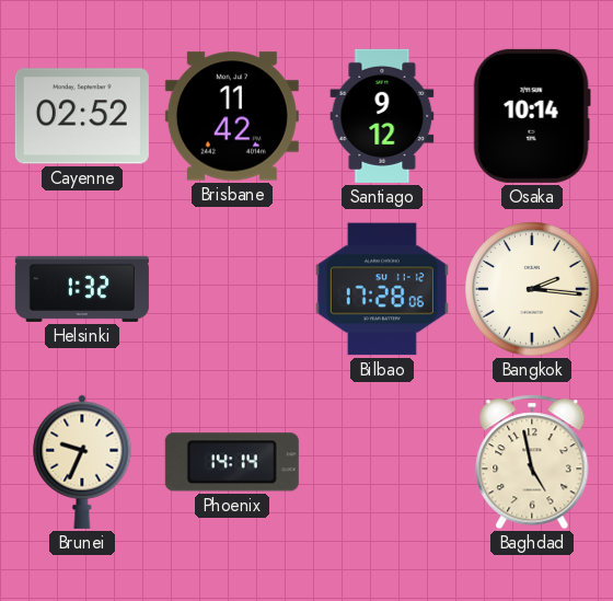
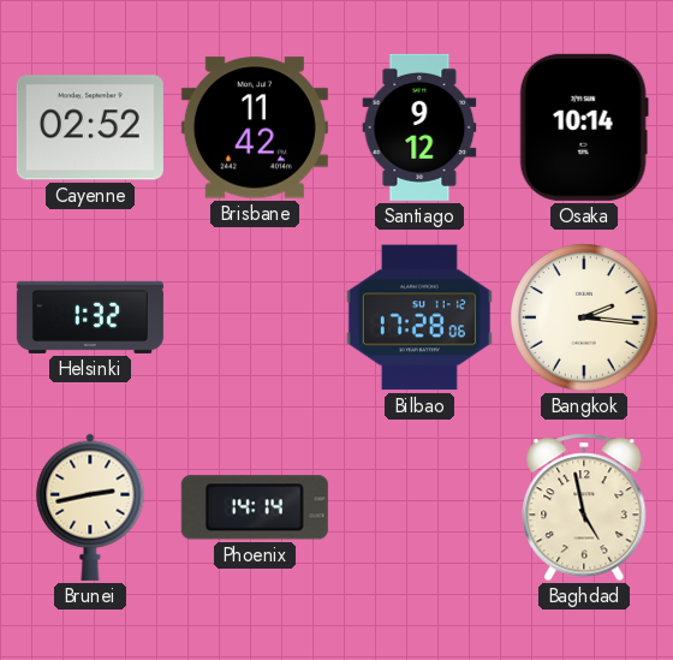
Brunei: 9:34 -> 2:43 (90, 507)
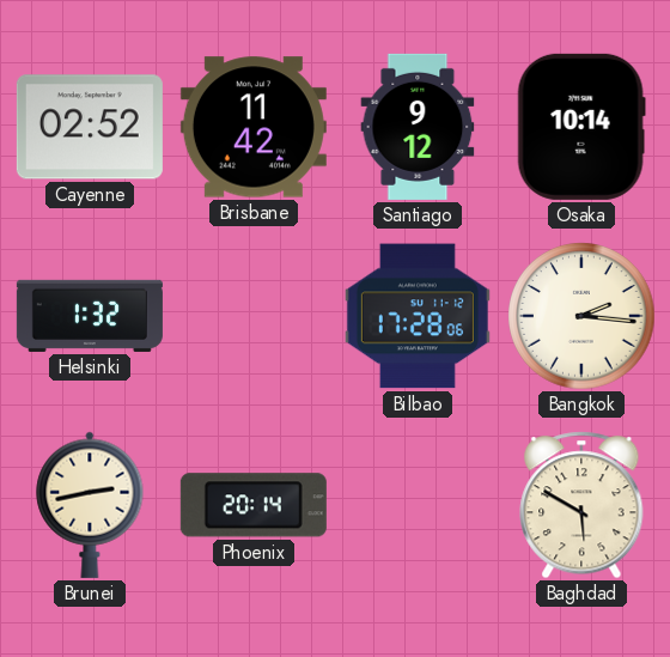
Phoenix: 14:14 -> 20:14 (254, 505)
Baghdad: 4:58 -> 5:50 (581, 505)
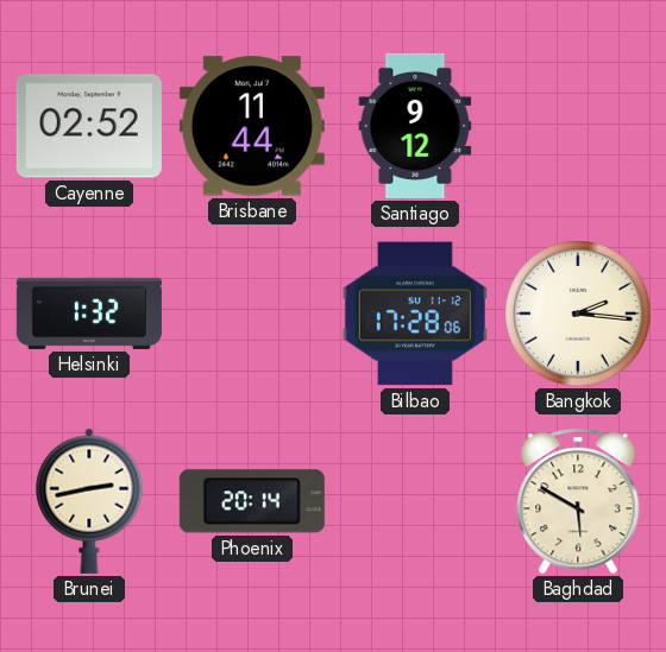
Brisbane: 11:42 -> 11:44 (252, 126)
Osaka: 10:14 -> none (581, 127)
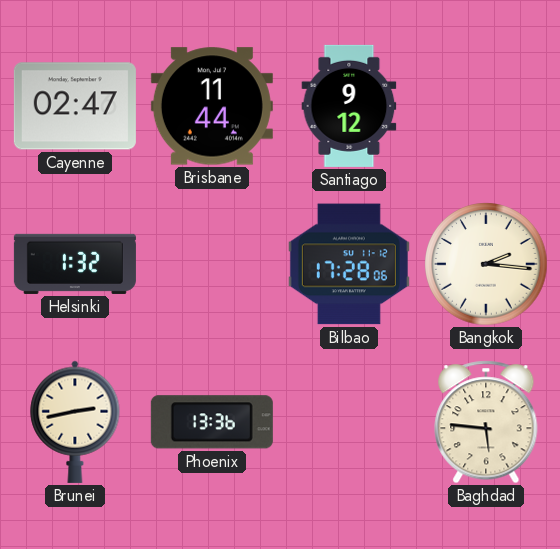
Cayenne: 02:52 -> 02:47 (75, 106)
Phoenix: 20:14 -> 13:36 (212, 422)
Baghdad: 5:50 -> 5:46 (486, 422)
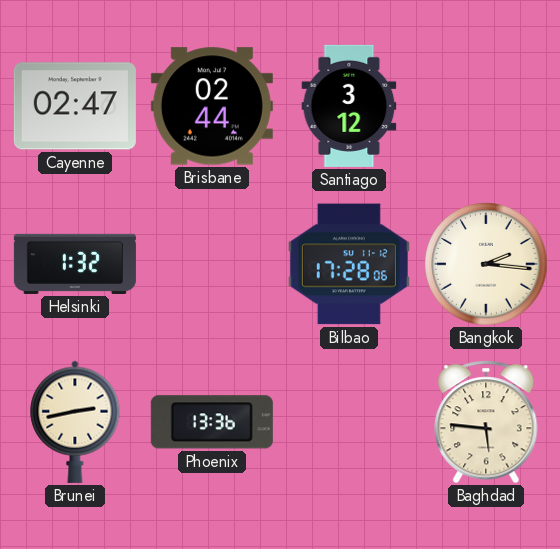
Brisbane: 11:44 -> 02:44 (212, 106)
Santiago: 9:12 -> 3:12 (349, 106)
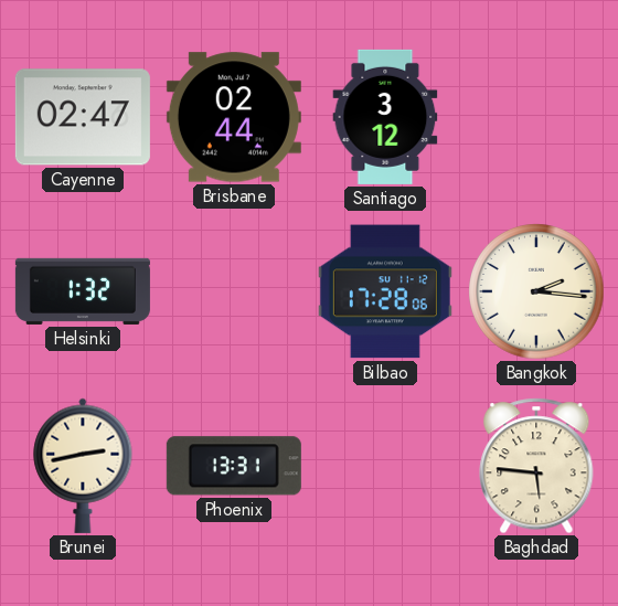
Phoenix: 13:36 -> 13:31 (234, 466)
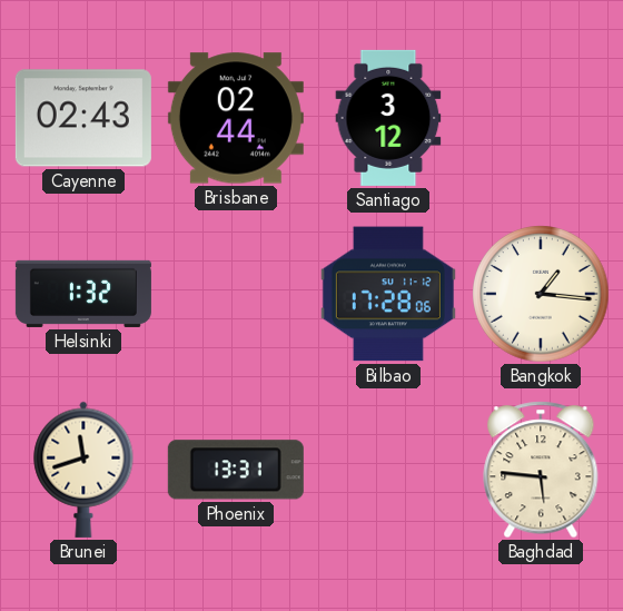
Cayenne: 02:47 -> 02:43 (83, 118)
Bangkok: 2:16 -> 1:16 (541, 294)
Brunei: 2:43 -> 11:42 (83, 470)
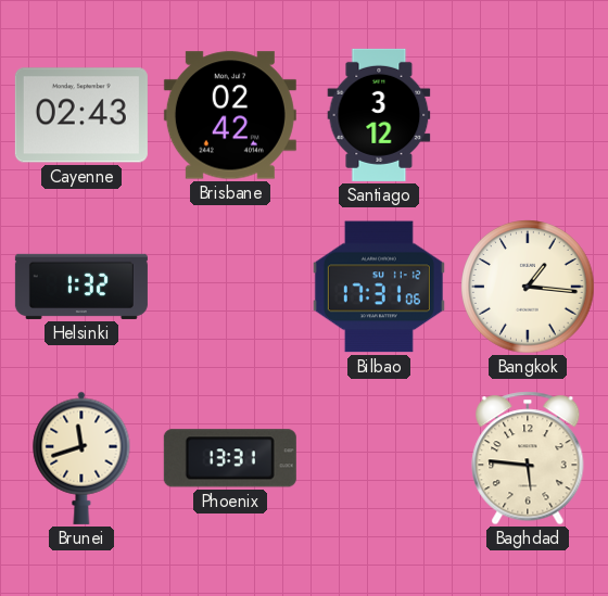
Brisbane: 02:44 -> 02:42 (230, 115)
Bilbao: 17:28 -> 17:31 (379, 287)
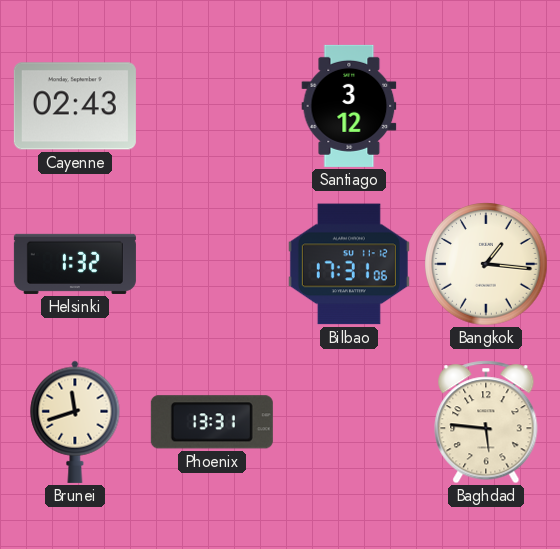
Brisbane: 02:42 -> none (230, 115)
